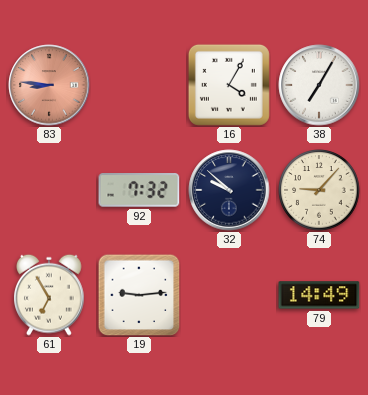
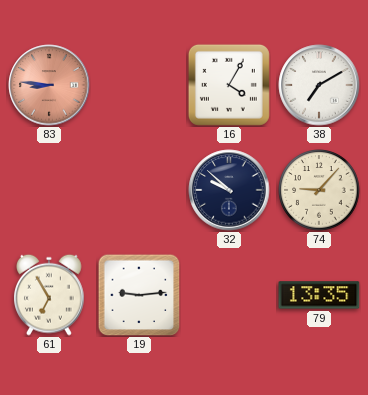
38: 7:05 -> 7:10 (319, 85)
92: 7:32 -> none (139, 191)
79: 14:49 -> 13:35 (319, 295)
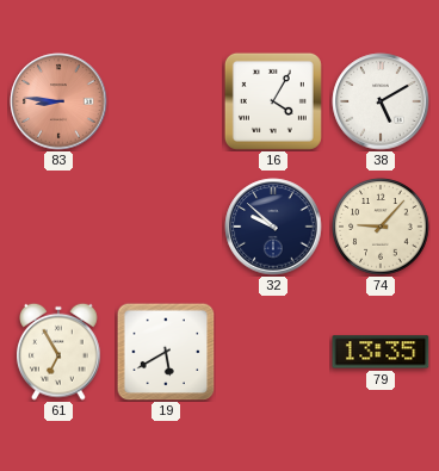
38: 7:10 -> 5:10 (381, 101)
19: 9:14 -> 5:40 (166, 352)
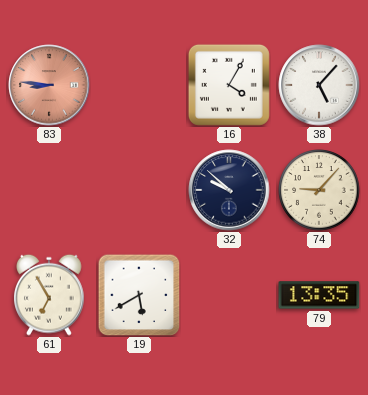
38: 5:10 -> 5:07 (319, 85)
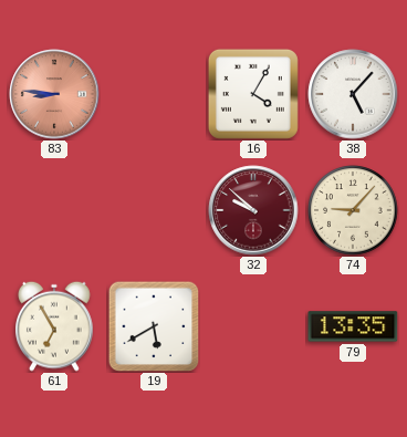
32 dial: navy -> burgundy (253, 210)
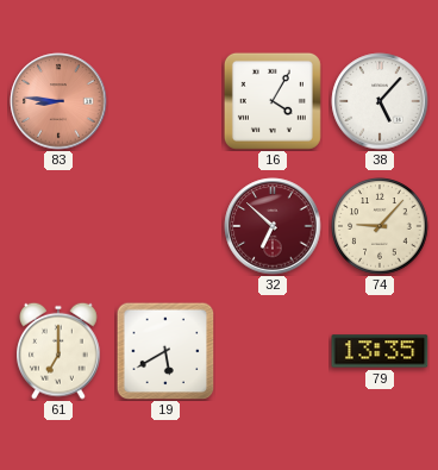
32: 9:52 -> 6:52 (273, 226)
61: 6:55 -> 7:00 (60, 351)
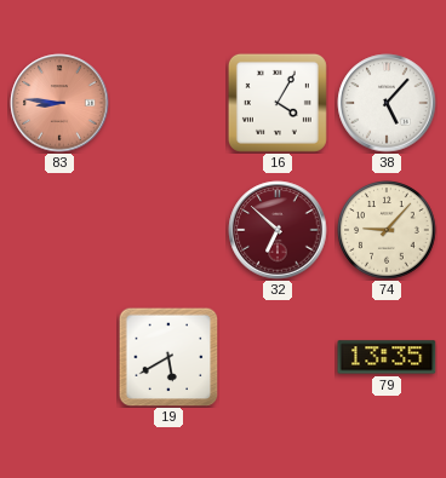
61: 7:00 -> none (60, 351)
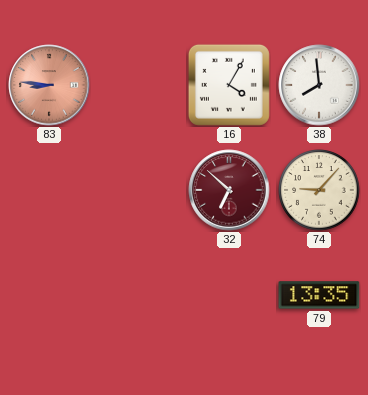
38: 5:07 -> 7:59 (319, 85)
19: 5:40 -> none (168, 357)
